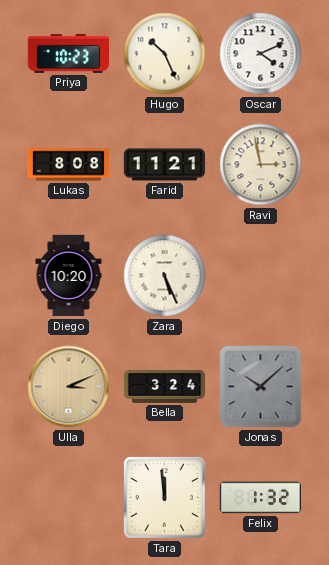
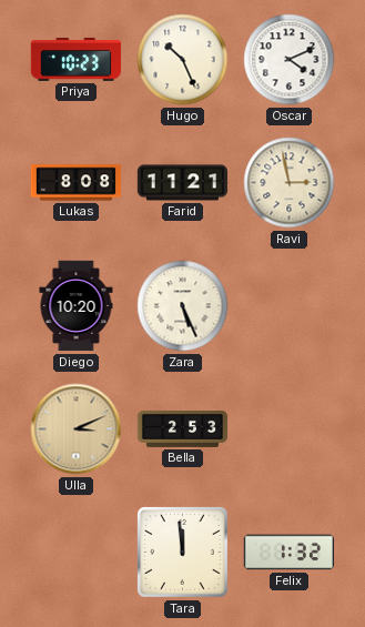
Bella: 3:24 -> 2:53 (183, 428)
Jonas: 10:08 -> none (261, 387)
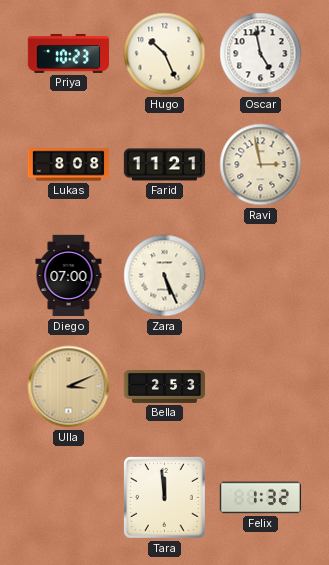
Oscar: 4:11 -> 4:58 (261, 54)
Diego: 10:20 -> 07:00 (69, 276)
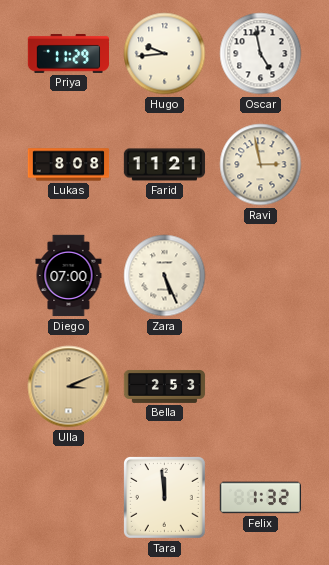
Priya: 10:23 -> 11:29 (68, 53)
Hugo: 10:26 -> 9:44 (165, 54)
